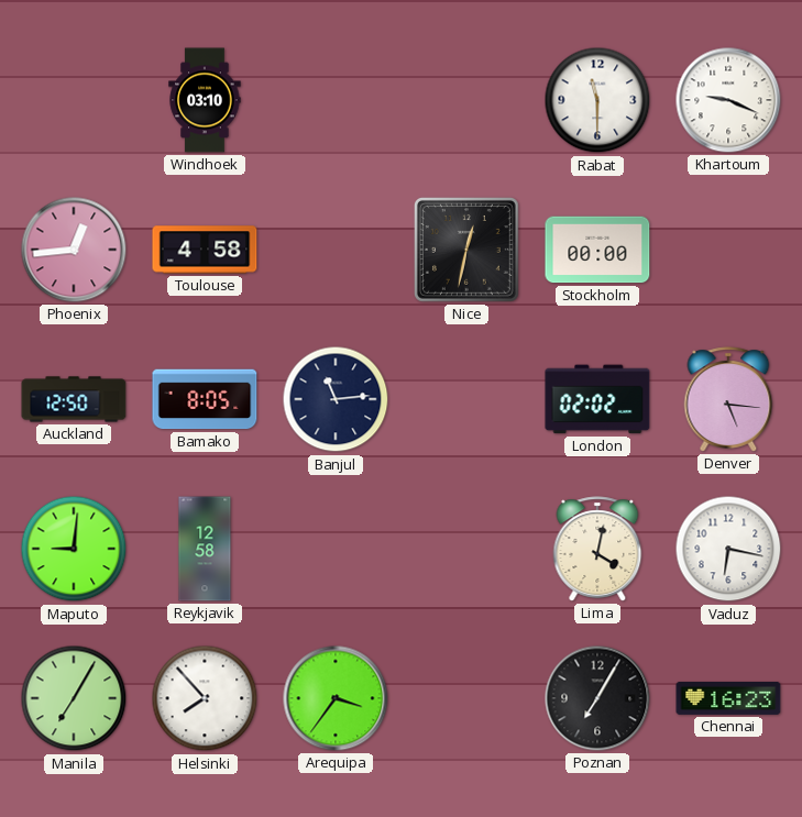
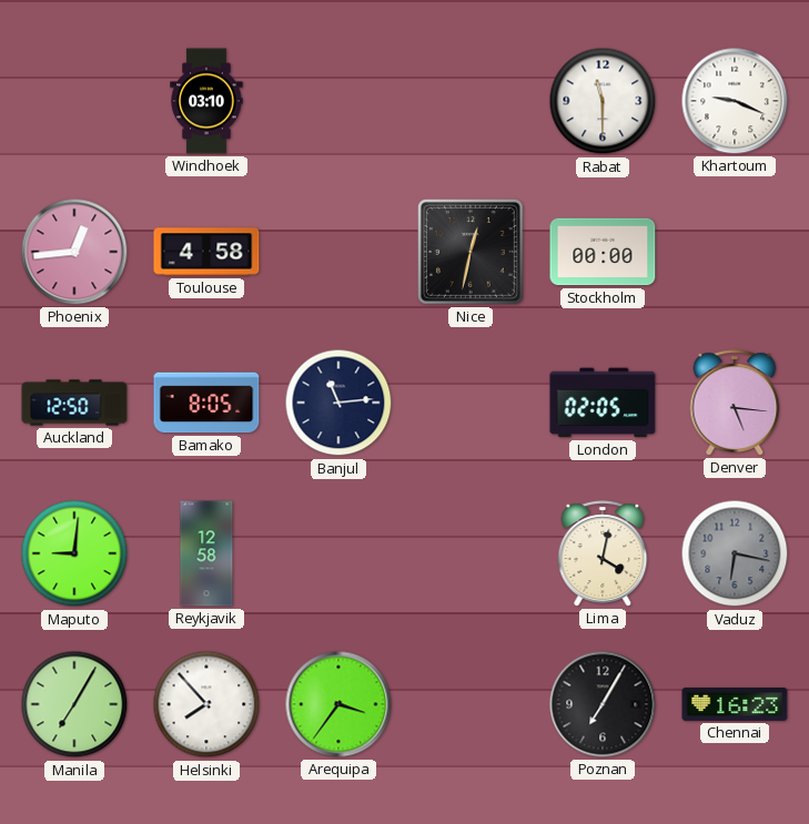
London: 02:02 -> 02:05 (603, 403)
Vaduz dial: white -> grey (735, 553)
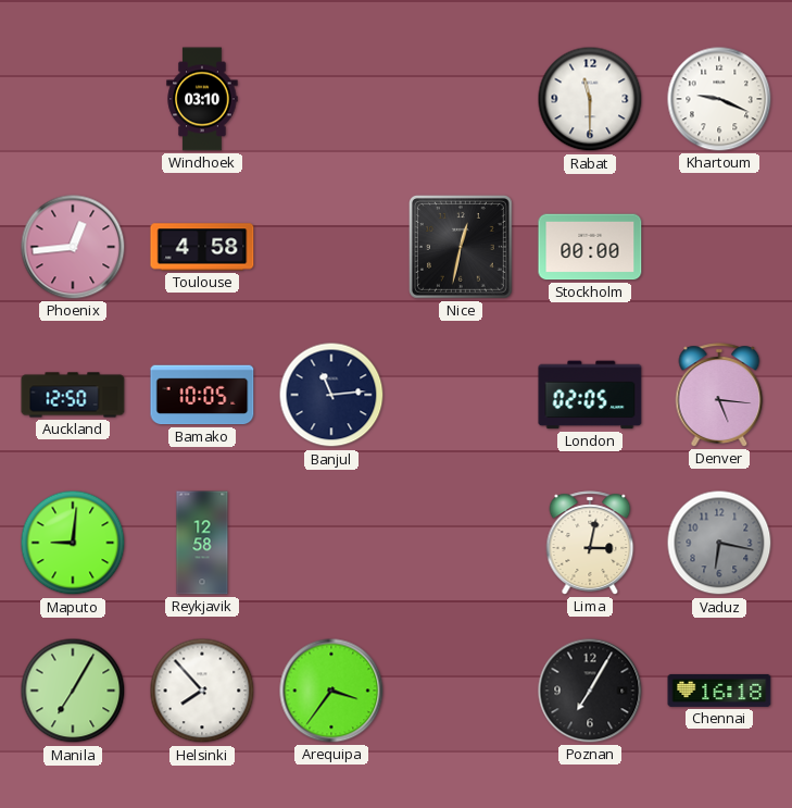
Bamako: 8:05 -> 10:05 (202, 395)
Lima: 4:02 -> 3:02 (590, 543)
Chennai: 16:23 -> 16:18 (719, 691)
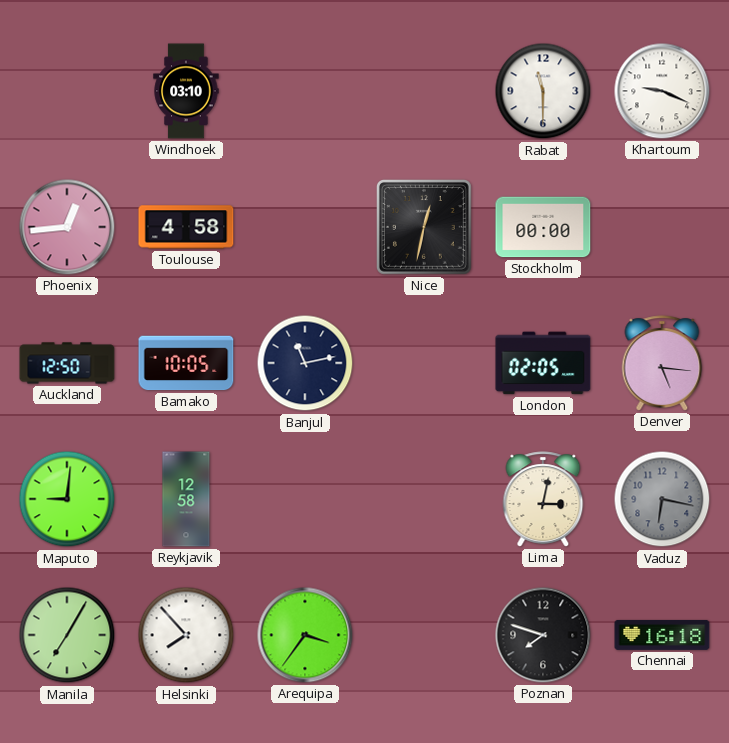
Banjul: 11:14 -> 11:13 (305, 363)
Poznan: 7:05 -> 7:48 (543, 635)
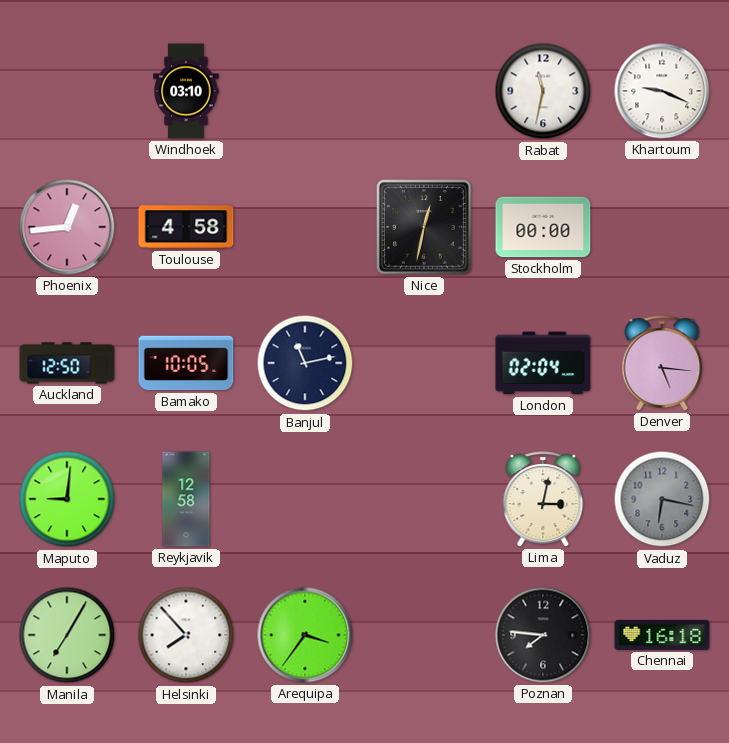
Rabat: 11:30 -> 11:32 (543, 91)
London: 02:05 -> 02:04 (543, 363)
Poznan: 7:48 -> 7:46 (543, 635)
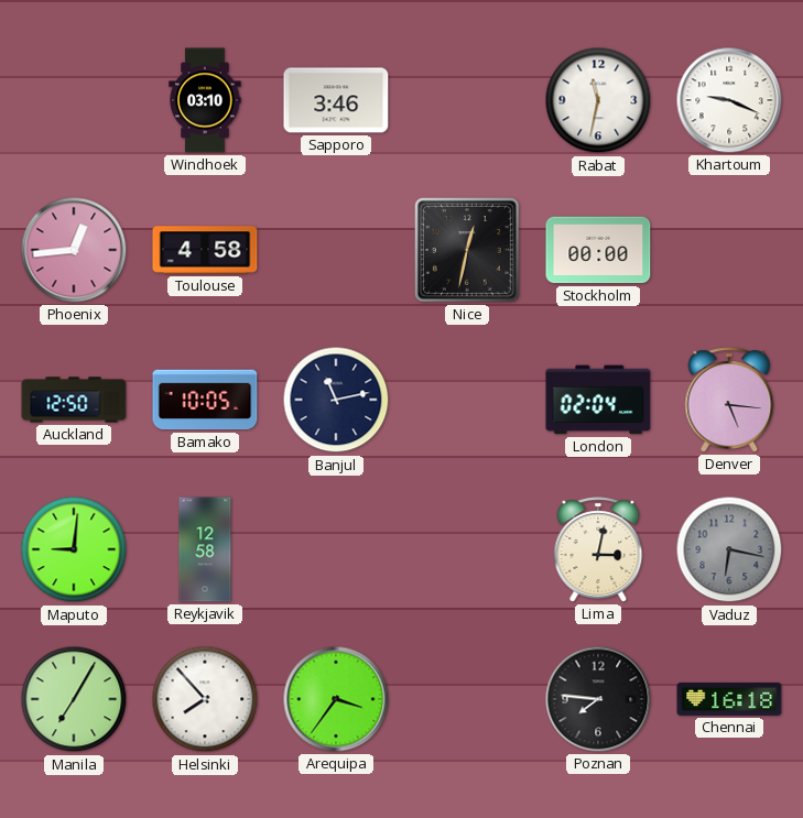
Sapporo: none -> 3:46 (336, 100)
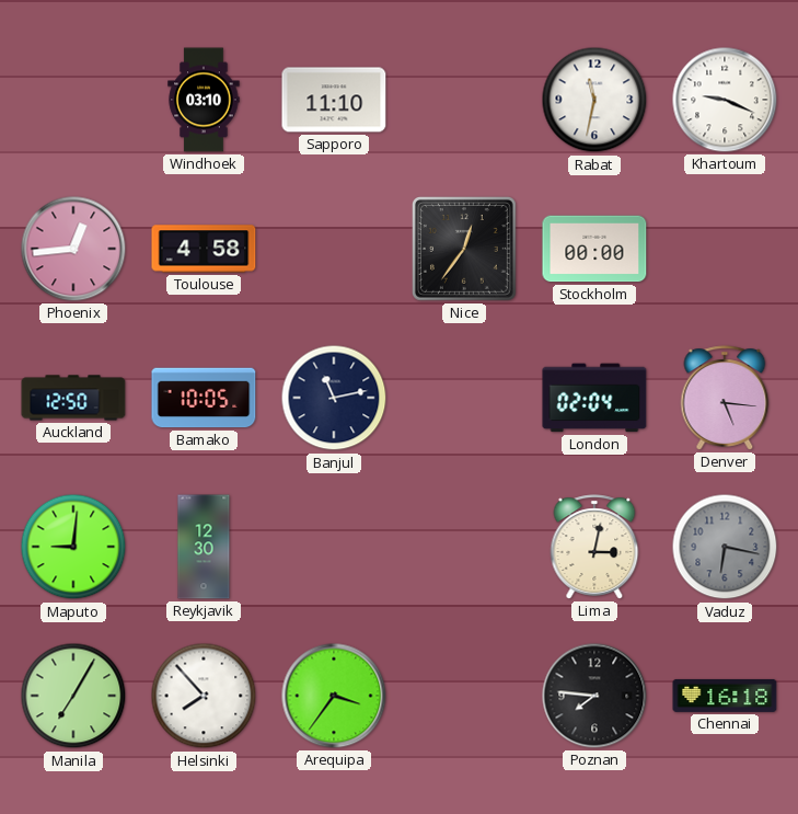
Sapporo: 3:46 -> 11:10 (334, 100)
Nice: 12:32 -> 12:36 (464, 249)
Reykjavik: 12:58 -> 12:30 (204, 547)
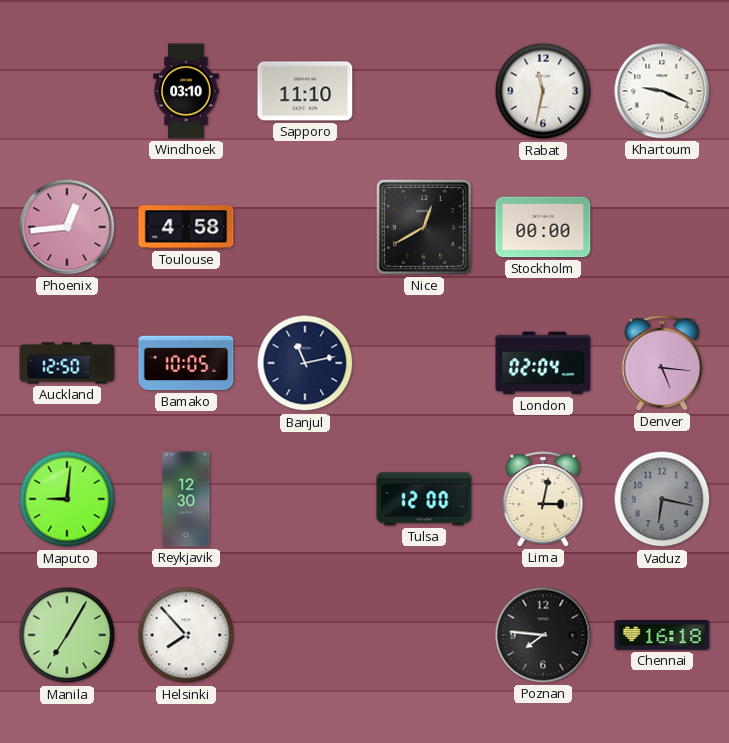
Nice: 12:36 -> 12:40 (424, 227)
Tulsa: none -> 12:00 (424, 499)
Arequipa: 3:36 -> none (334, 696)
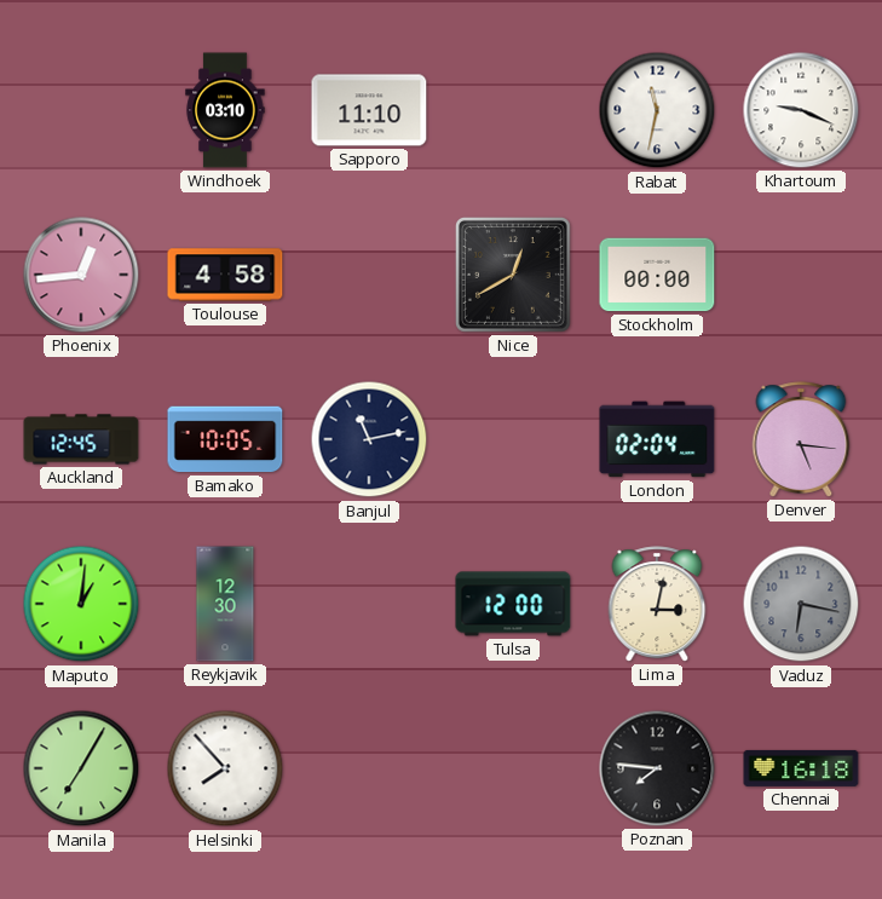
Auckland: 12:50 -> 12:45 (81, 439)
Maputo: 9:01 -> 1:01 (81, 604)
